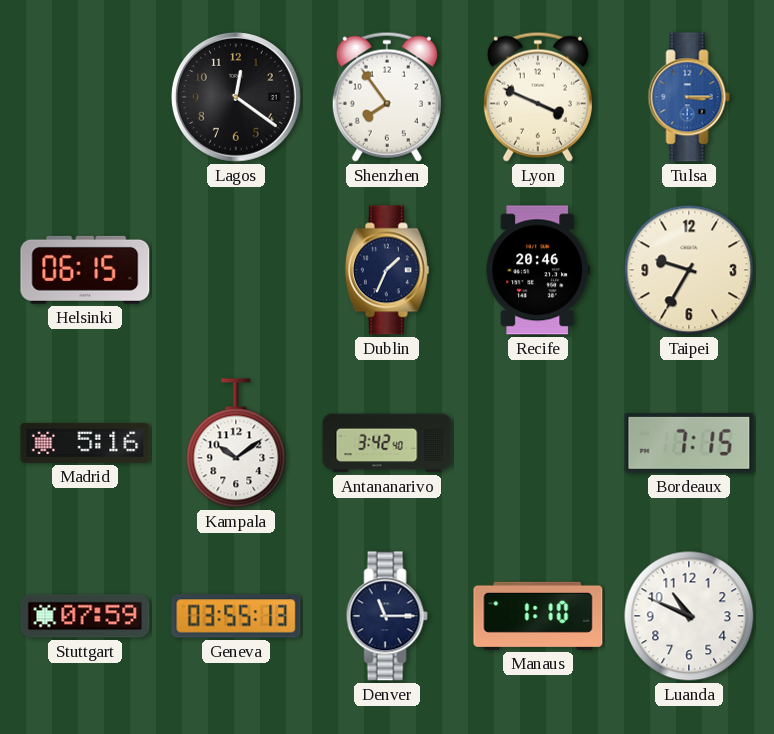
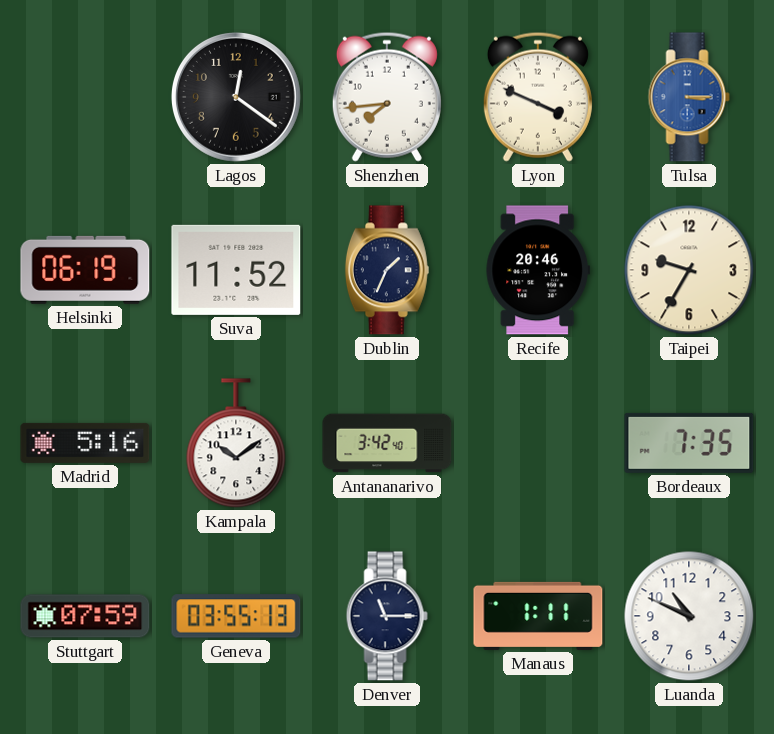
Shenzhen: 7:54 -> 7:44 (387, 97)
Helsinki: 06:15 -> 06:19 (85, 270)
Suva: none -> 11:52 (236, 270)
Bordeaux: 7:15 -> 7:35 (689, 443)
Manaus: 1:10 -> 1:11 (538, 616)
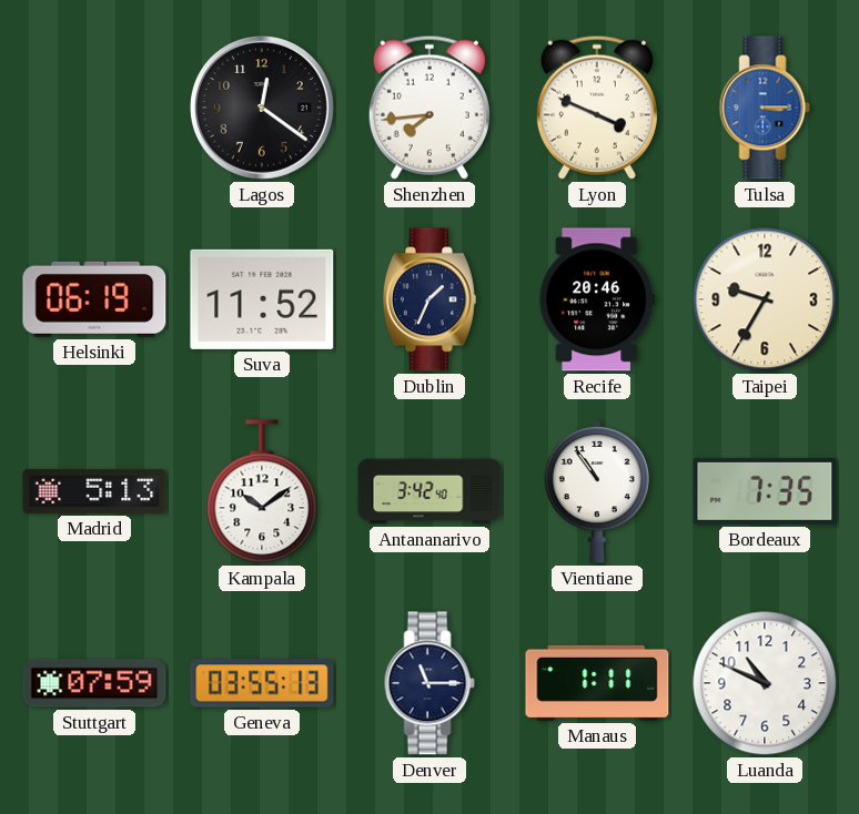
Madrid: 5:16 -> 5:13 (94, 491)
Vientiane: none -> 10:54 (596, 491)
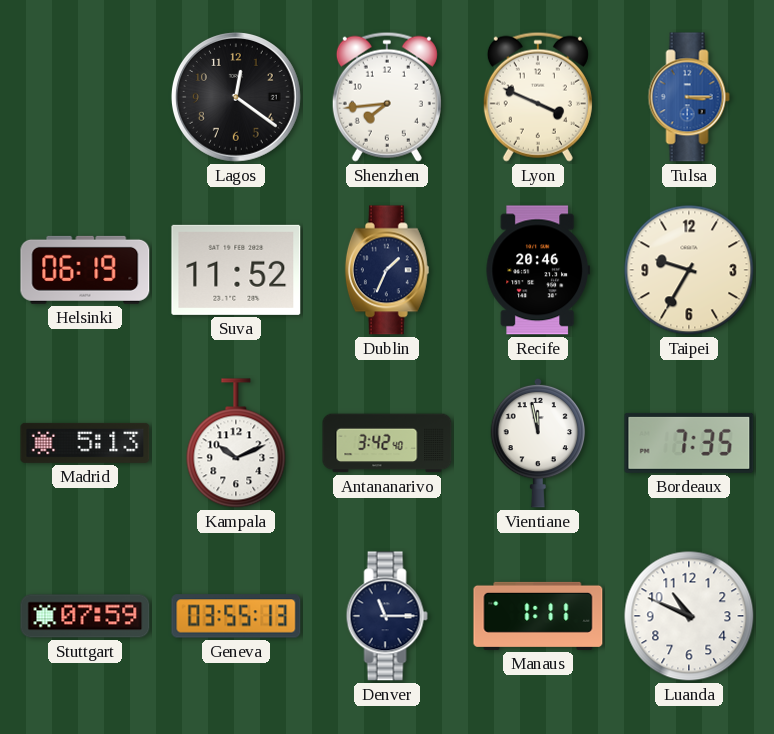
Kampala: 10:09 -> 10:11 (236, 443)
Vientiane: 10:54 -> 11:58 (537, 443)
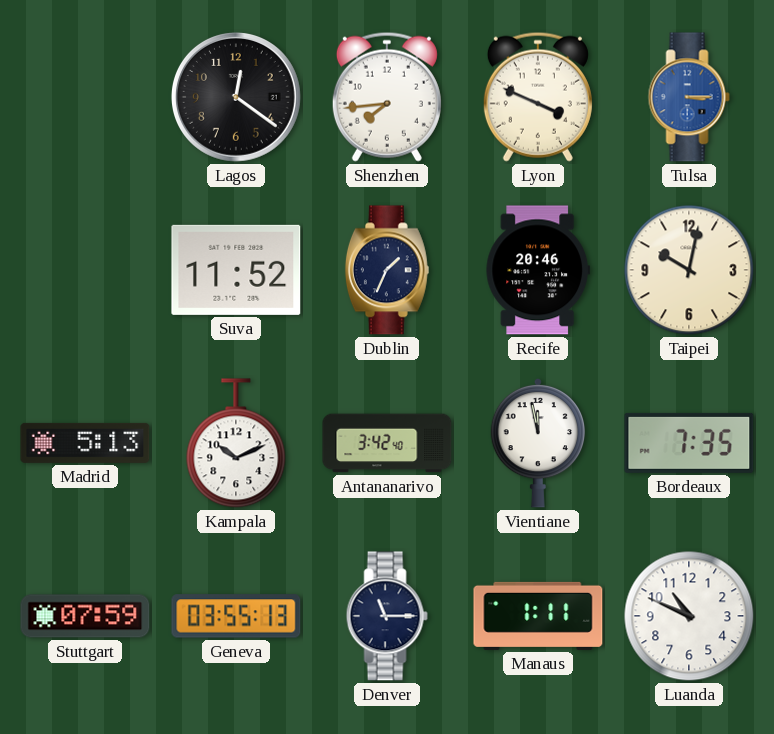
Helsinki: 06:19 -> none (85, 270)
Taipei: 9:35 -> 10:02 (689, 270)
